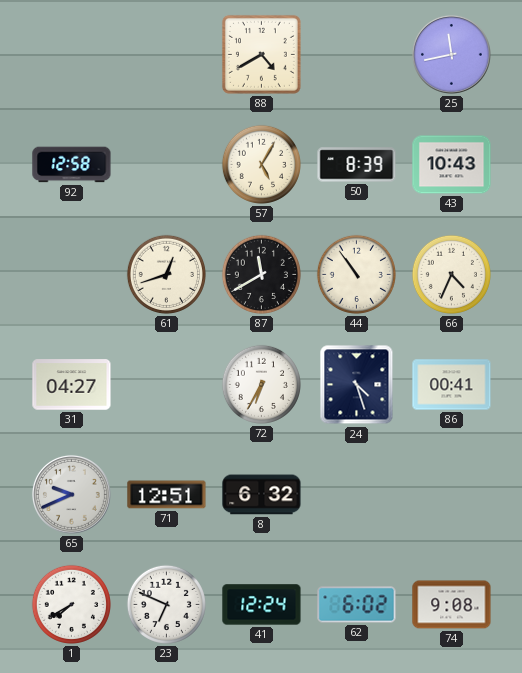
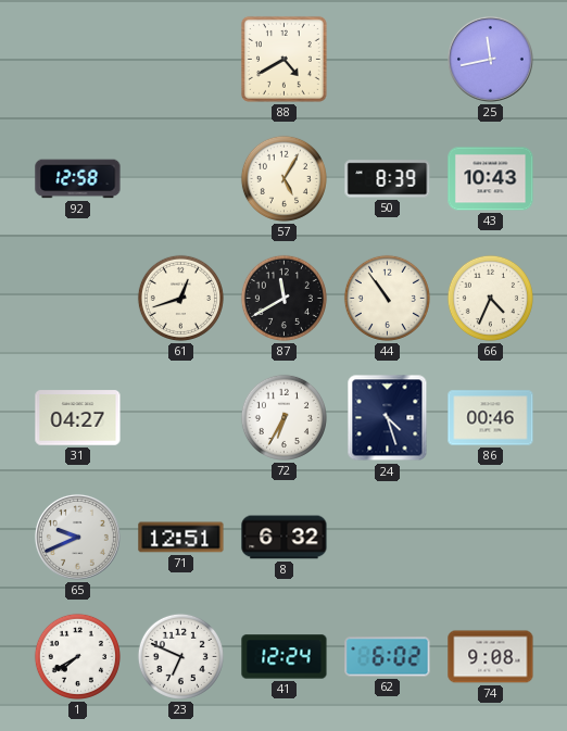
86: 00:41 -> 00:46 (491, 418)
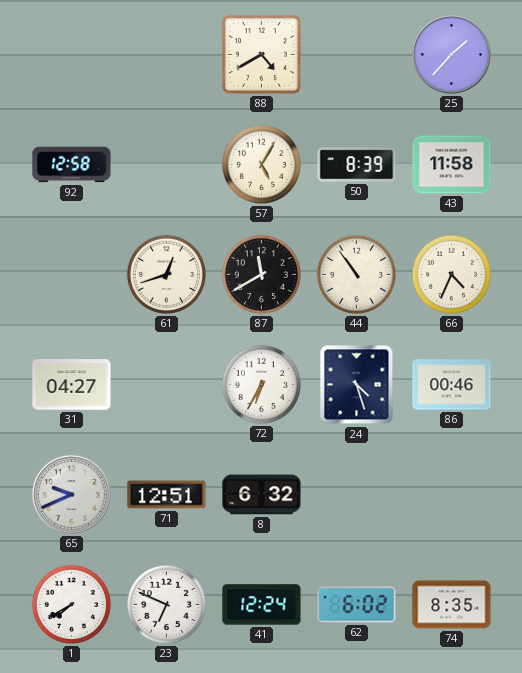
25: 11:43 -> 1:37 (451, 54)
43: 10:43 -> 11:58 (452, 165)
74: 9:08 -> 8:35 (452, 605)
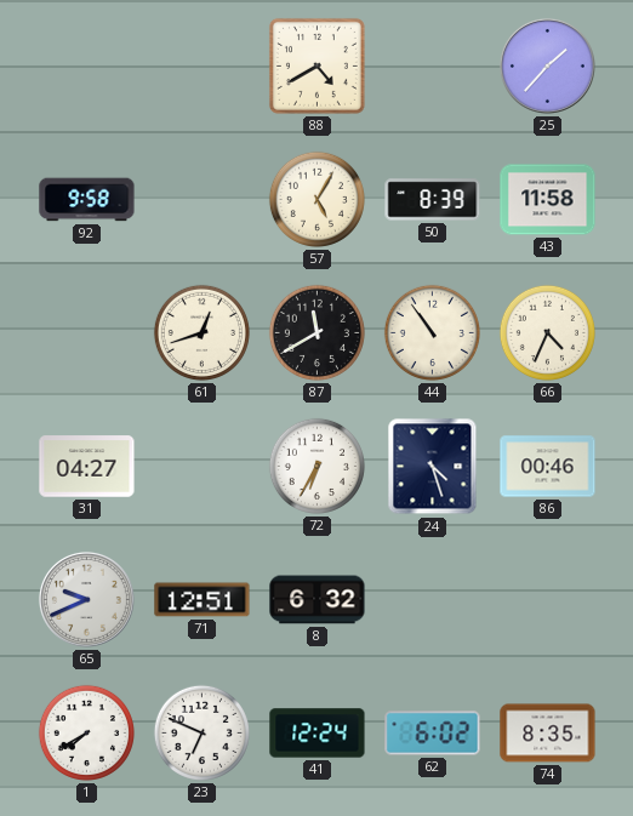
92: 12:58 -> 9:58 (87, 200)
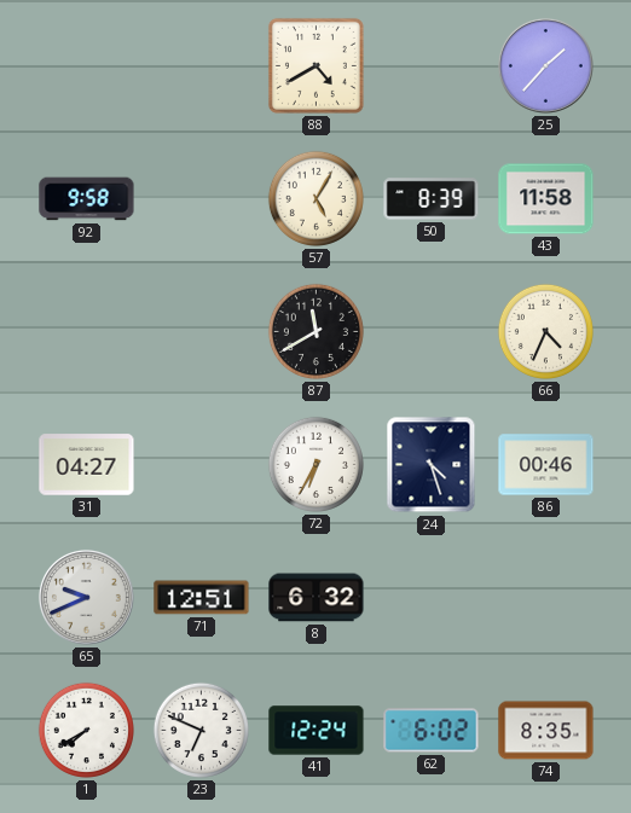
61: 12:42 -> none (201, 332)
44: 10:54 -> none (432, 332)
